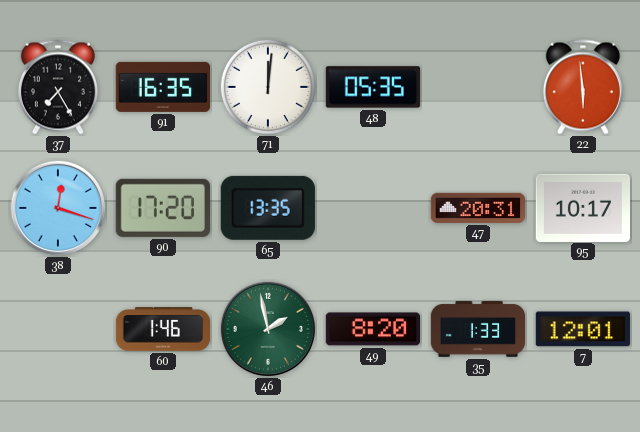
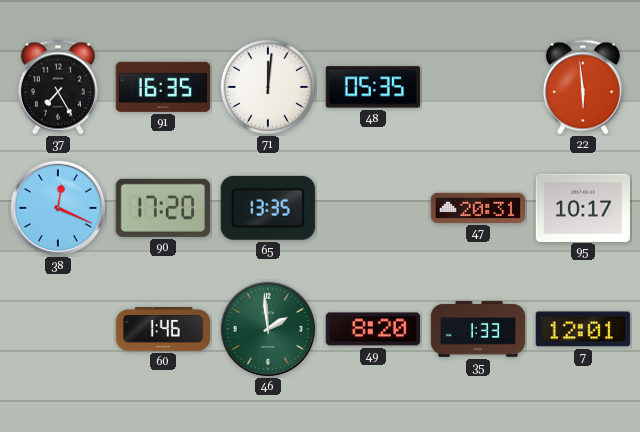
38: 12:18 -> 12:19 (57, 207)
46: 1:58 -> 1:59 (267, 328)
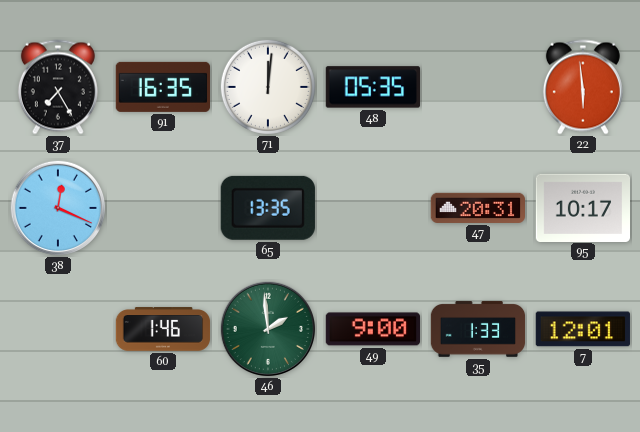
90: 17:20 -> none (163, 208)
49: 8:20 -> 9:00 (372, 329)
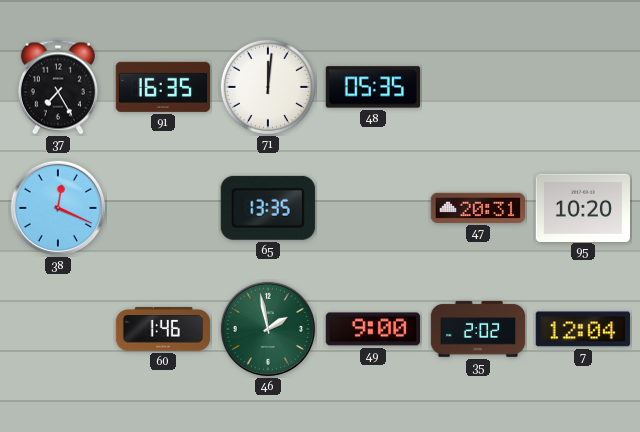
22: 5:59 -> none (583, 87)
95: 10:17 -> 10:20 (583, 207)
46: 1:59 -> 1:58 (267, 328)
35: 1:33 -> 2:02 (478, 329)
7: 12:01 -> 12:04 (583, 329)
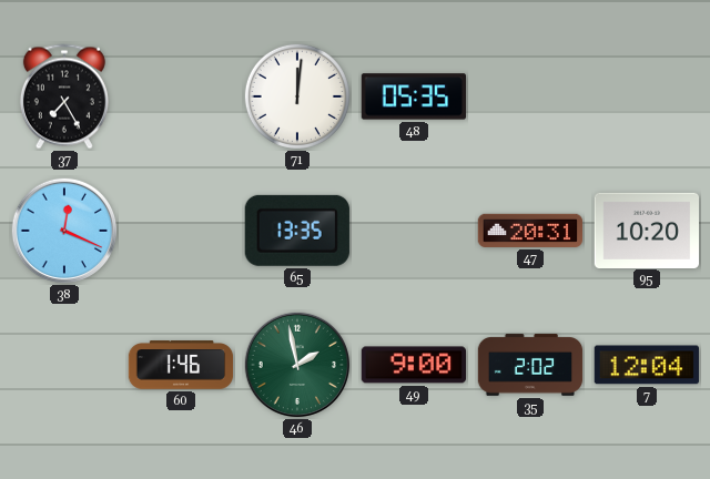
91: 16:35 -> none (162, 87)
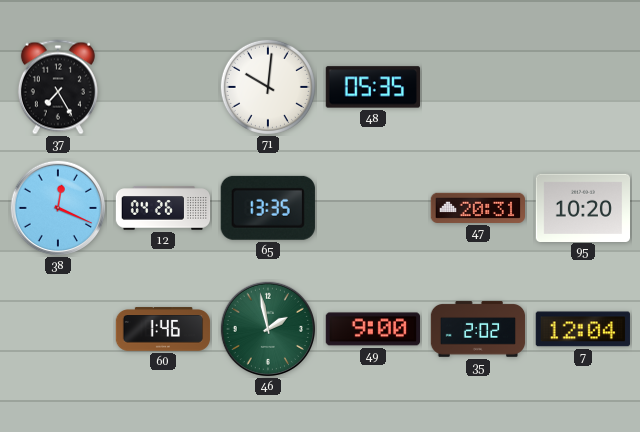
71: 12:01 -> 10:01 (268, 87)
12: none -> 04:26 (163, 208)
